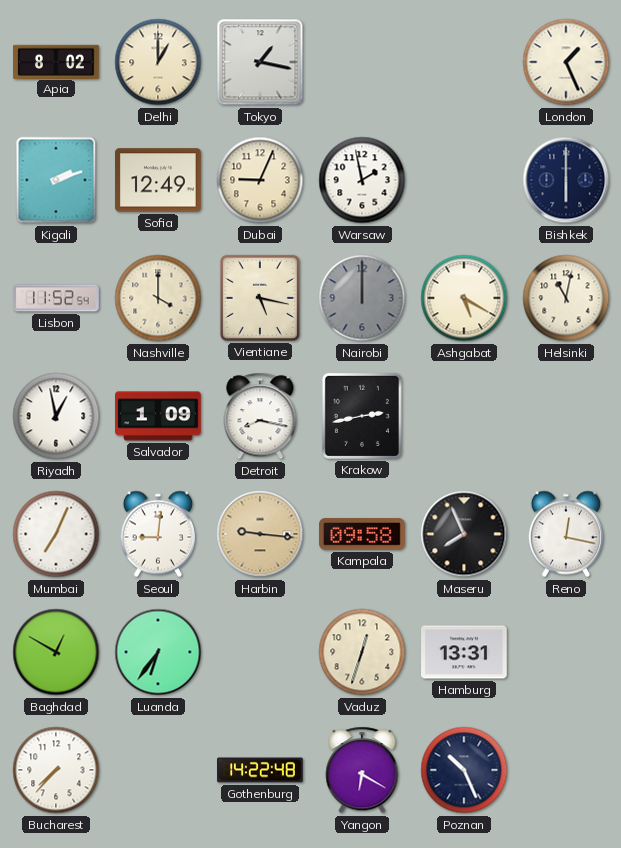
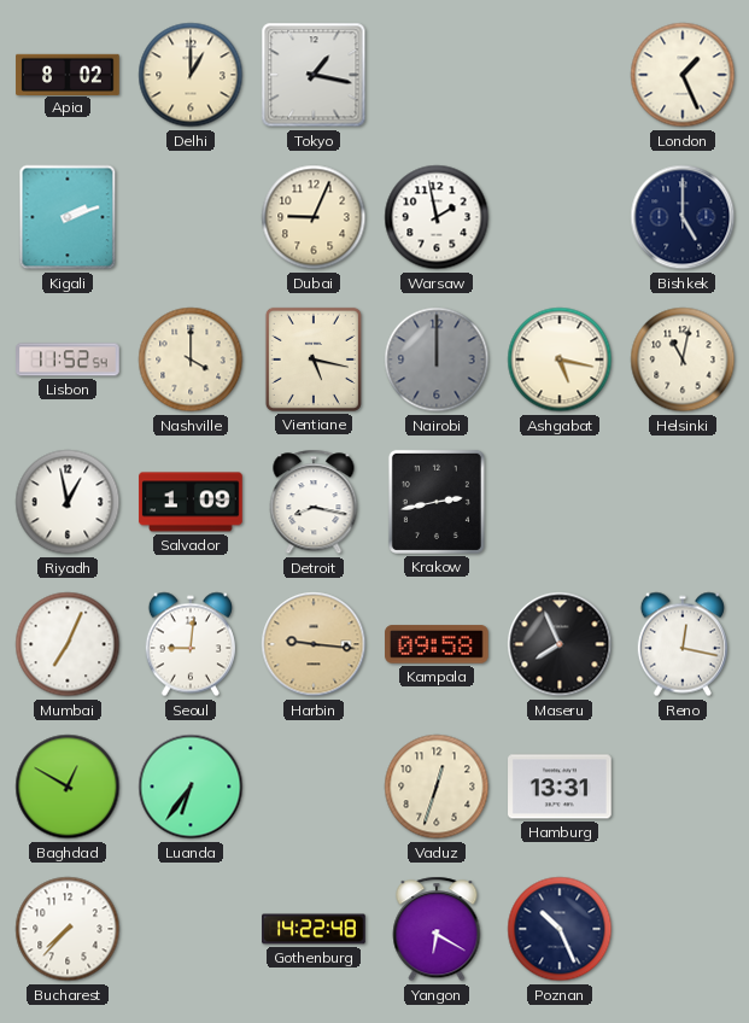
Sofia: 12:49 -> none (158, 180)
Bishkek: 6:00 -> 5:00 (683, 217)
Ashgabat: 5:20 -> 5:17 (560, 359)
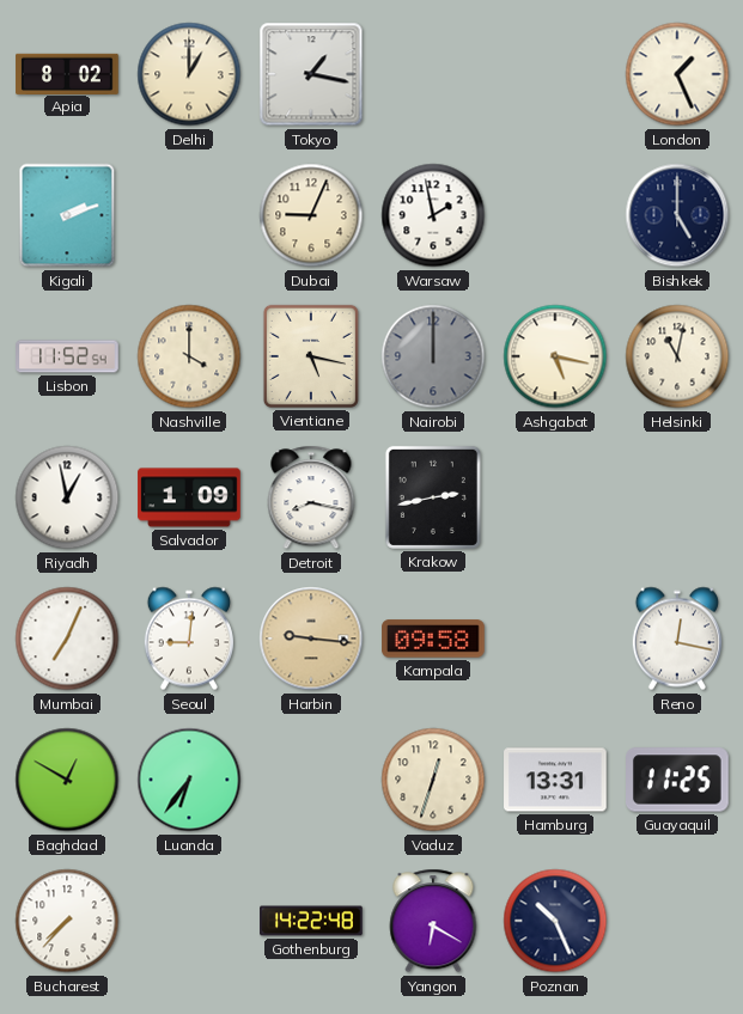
Maseru: 7:56 -> none (560, 644)
Guayaquil: none -> 11:25 (678, 780)
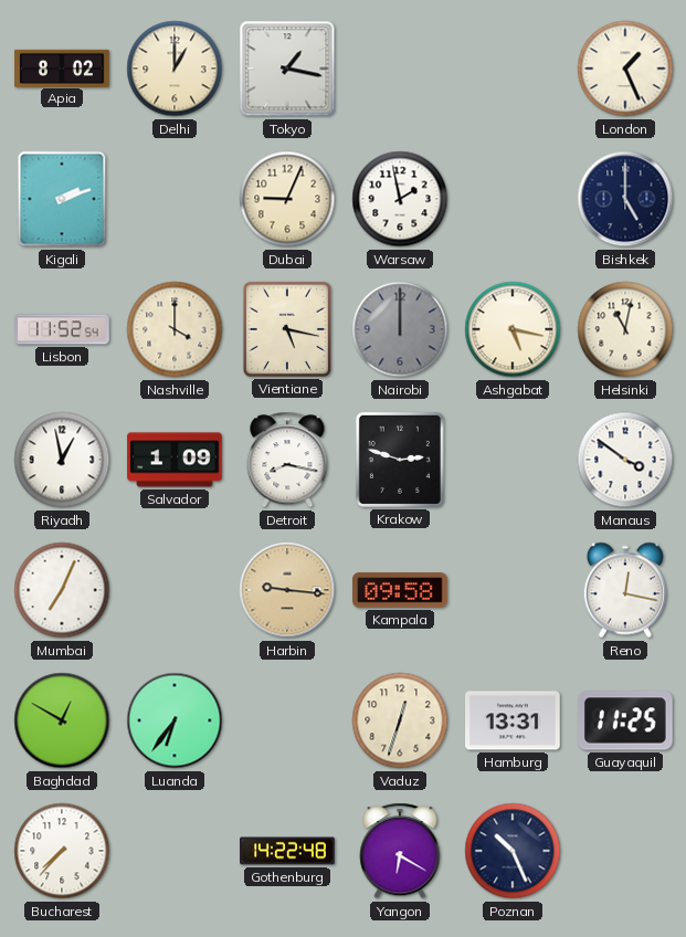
Krakow: 2:43 -> 2:48 (400, 460)
Manaus: none -> 3:51 (625, 460)
Seoul: 9:01 -> none (189, 639)
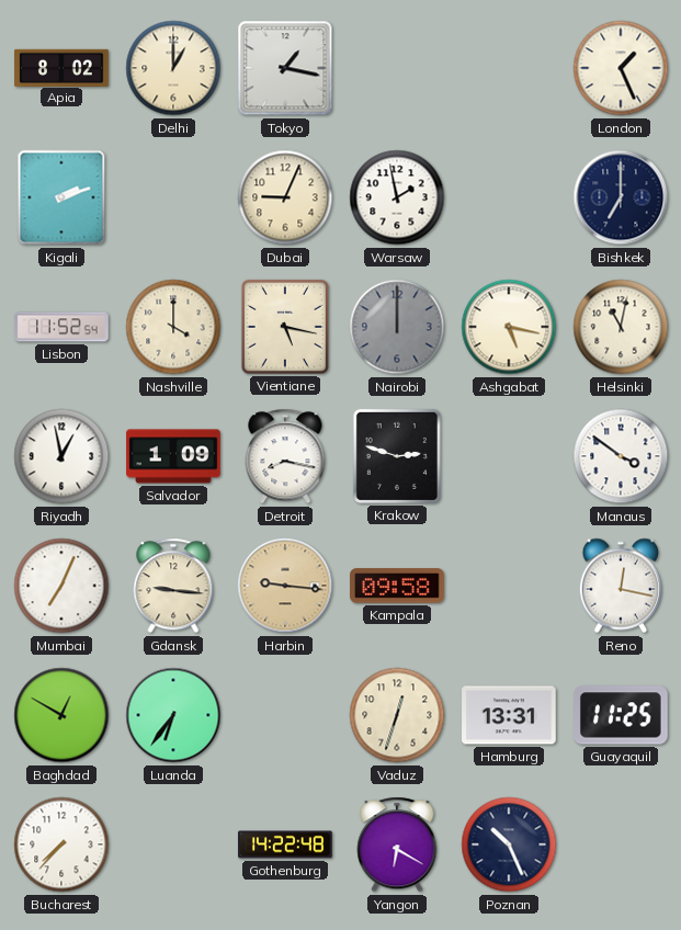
Bishkek: 5:00 -> 7:00 (621, 197)
Gdansk: none -> 9:16 (173, 586)
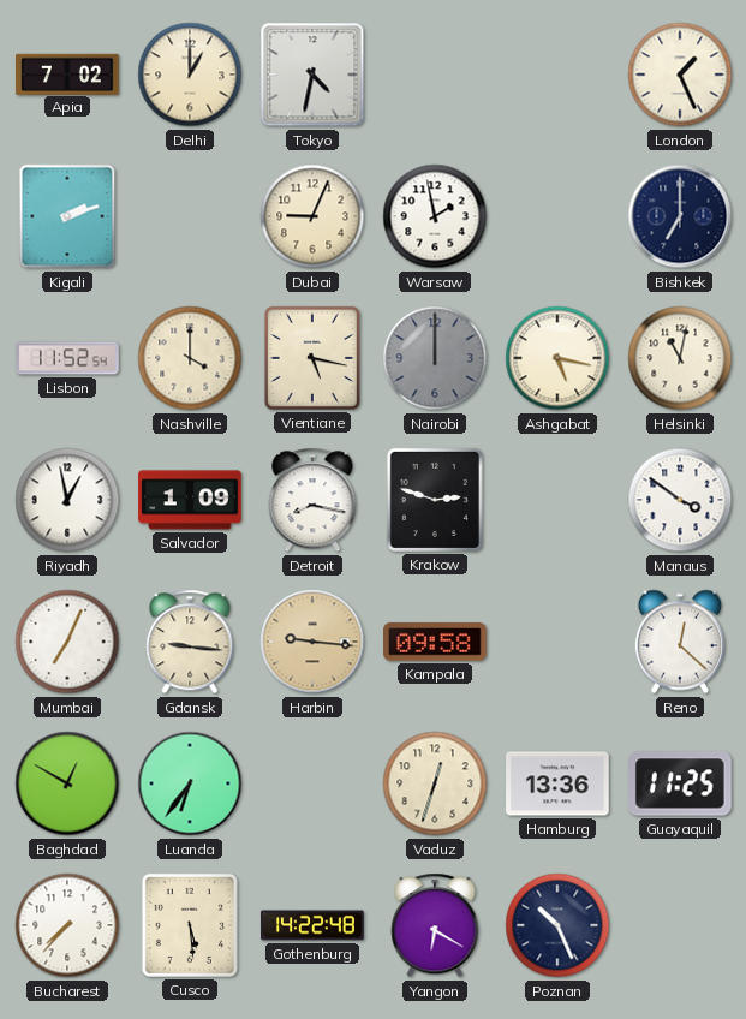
Apia: 8:02 -> 7:02 (67, 73)
Tokyo: 1:17 -> 4:32 (312, 75)
Reno: 12:17 -> 12:22 (680, 642)
Hamburg: 13:31 -> 13:36 (557, 783)
Cusco: none -> 5:29 (190, 925)
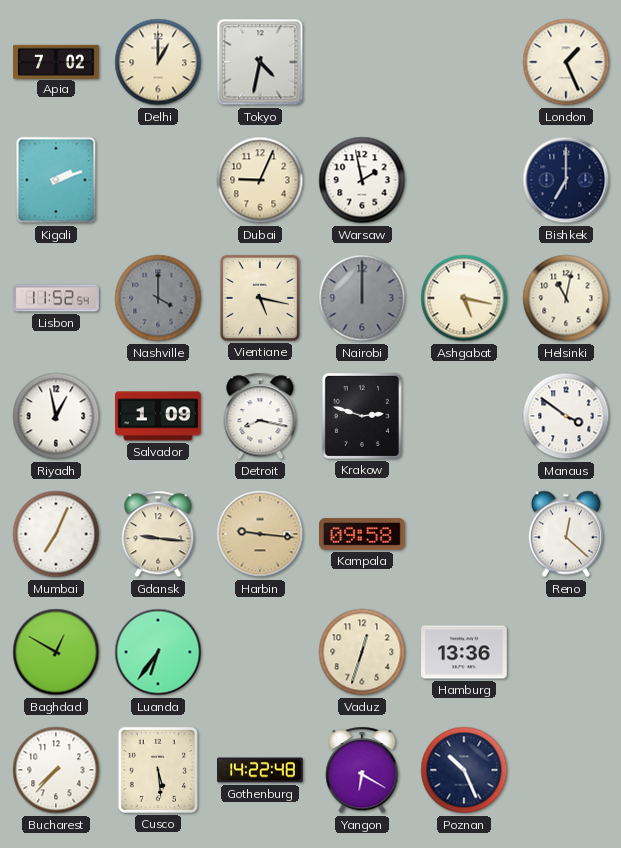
Nashville dial: cream -> grey (158, 298)
Guayaquil: 11:25 -> none (681, 783)
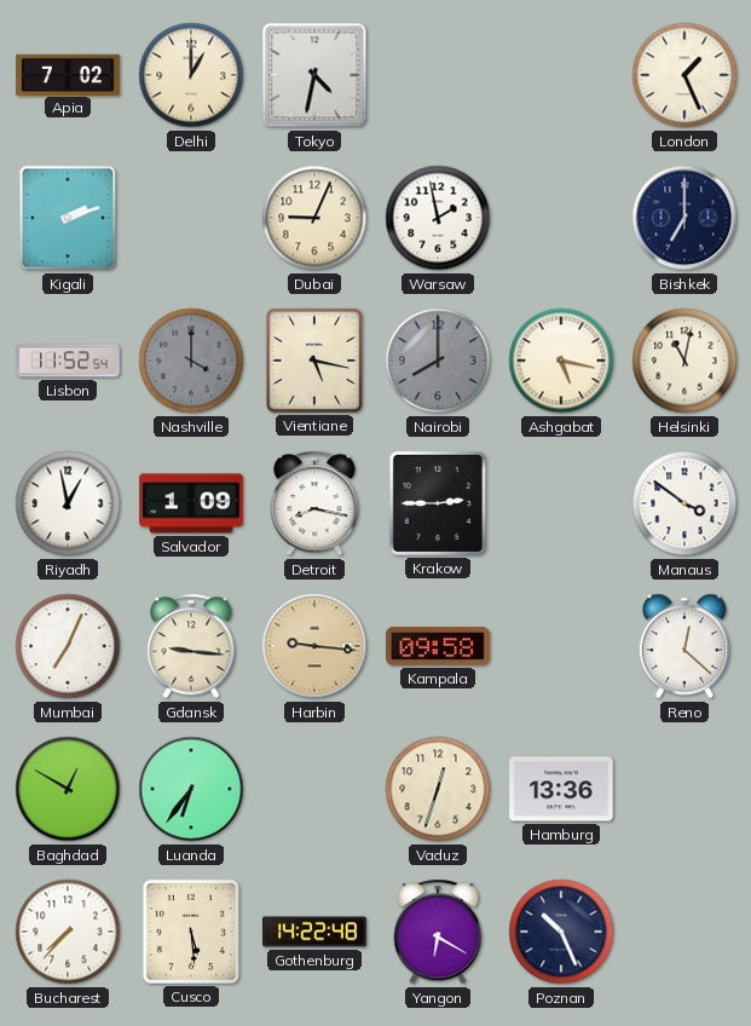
Nairobi: 12:00 -> 8:00 (438, 361)
Krakow: 2:48 -> 2:45 (438, 503)
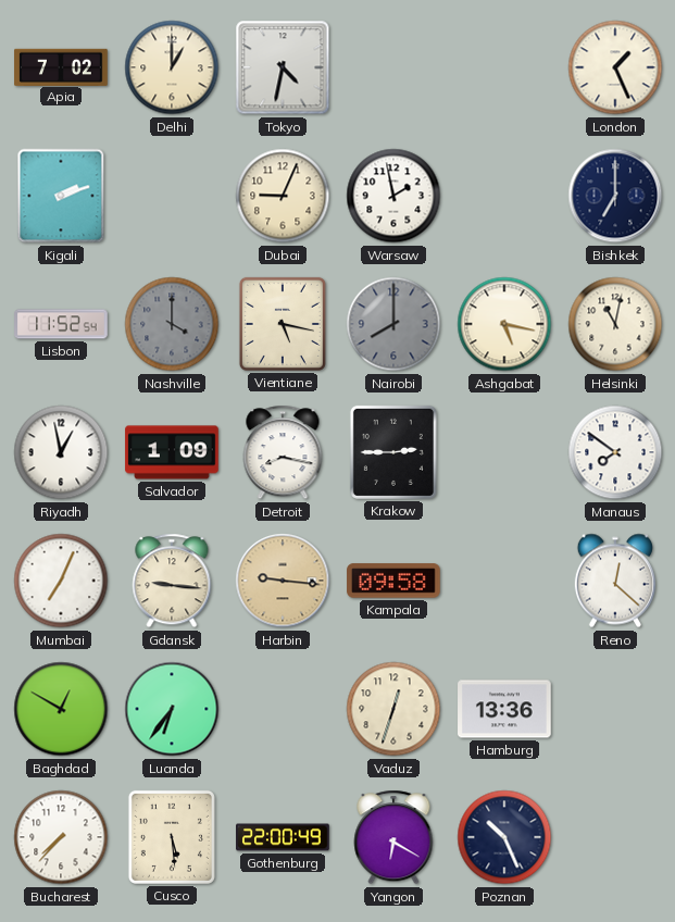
Manaus: 3:51 -> 7:51 (615, 452)
Gothenburg: 14:22 -> 22:00 (283, 837)
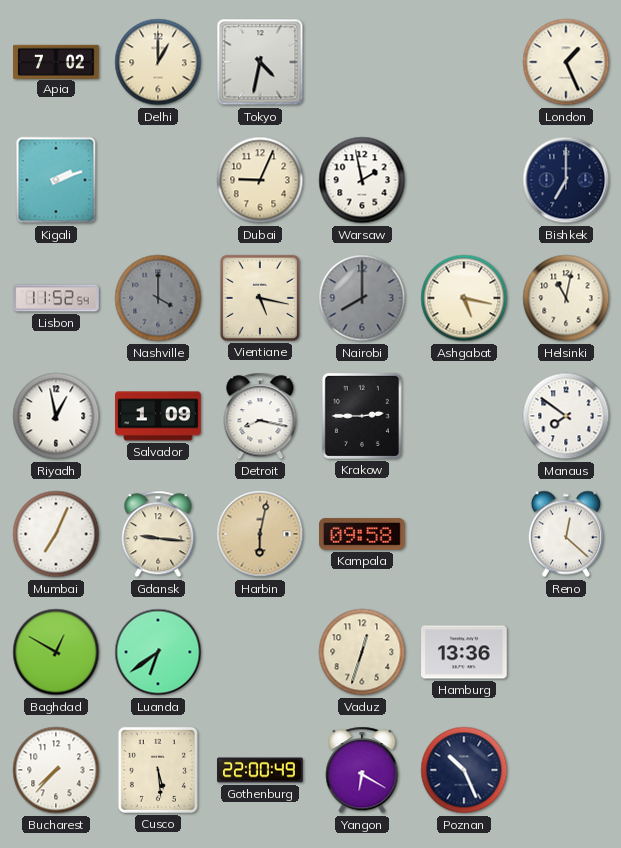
Harbin: 9:16 -> 6:02 (260, 534)
Luanda: 6:36 -> 6:39 (158, 652)
